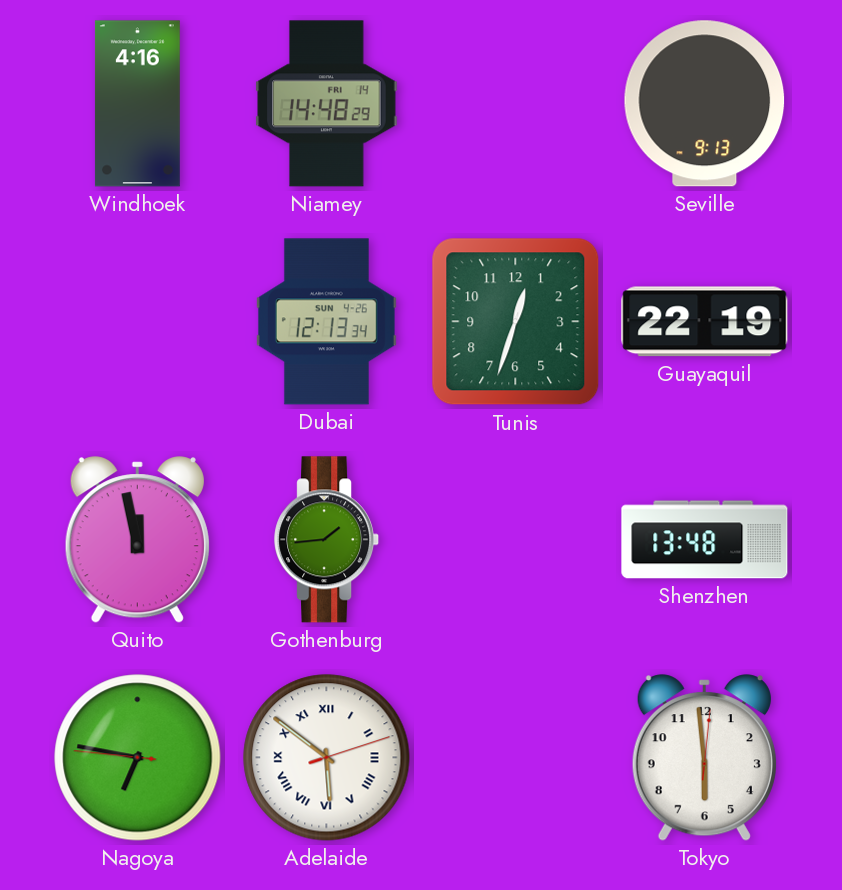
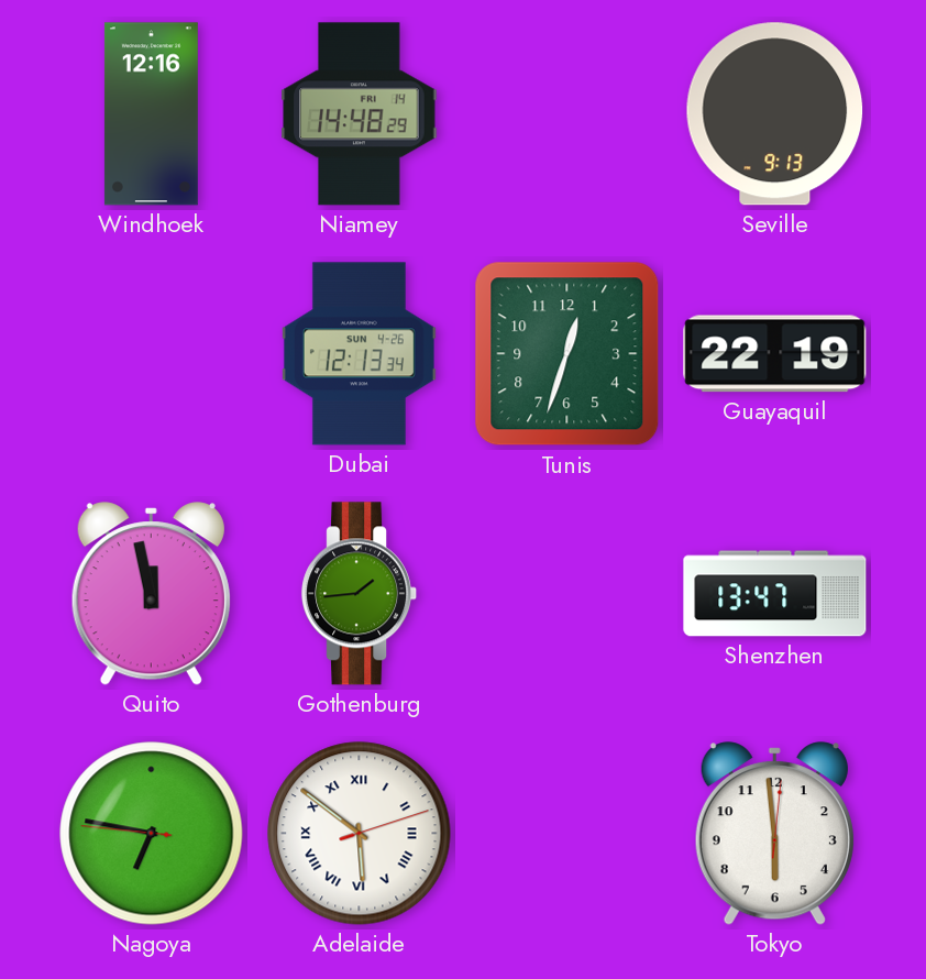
Windhoek: 4:16 -> 12:16 (151, 114)
Shenzhen: 13:48 -> 13:47 (775, 594)
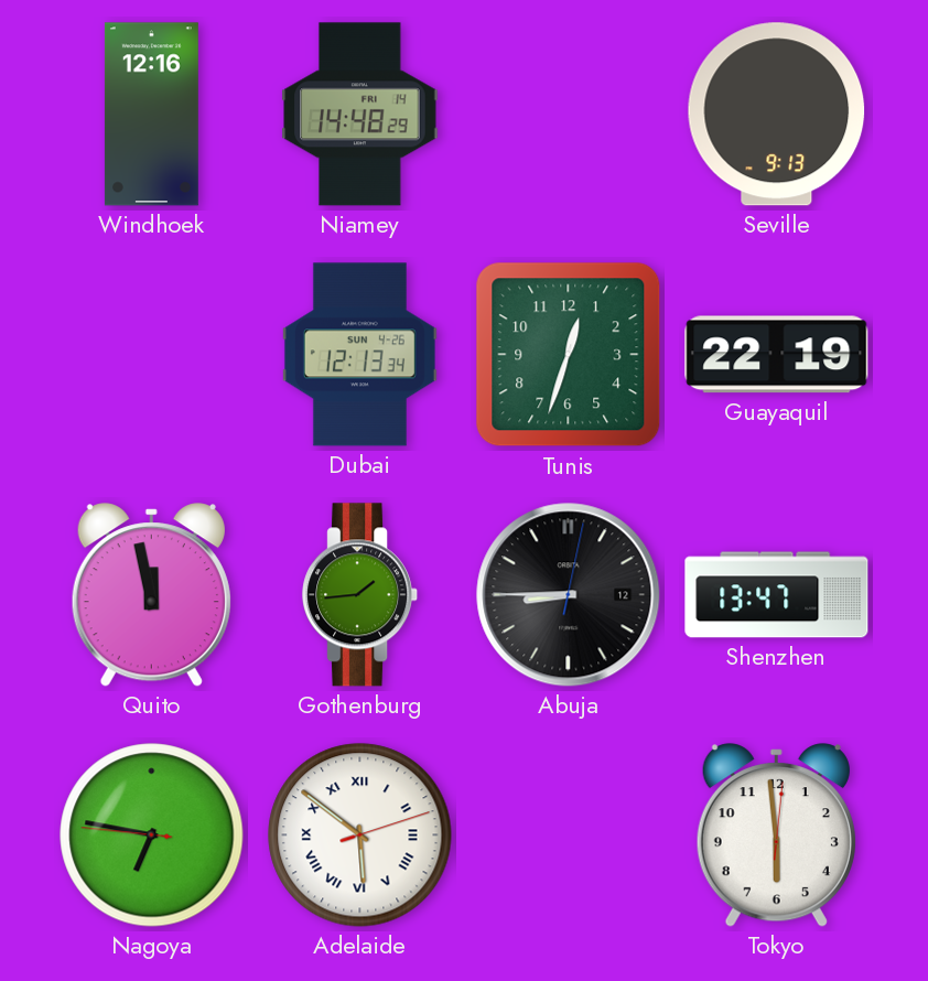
Abuja: none -> 8:45 (569, 595)
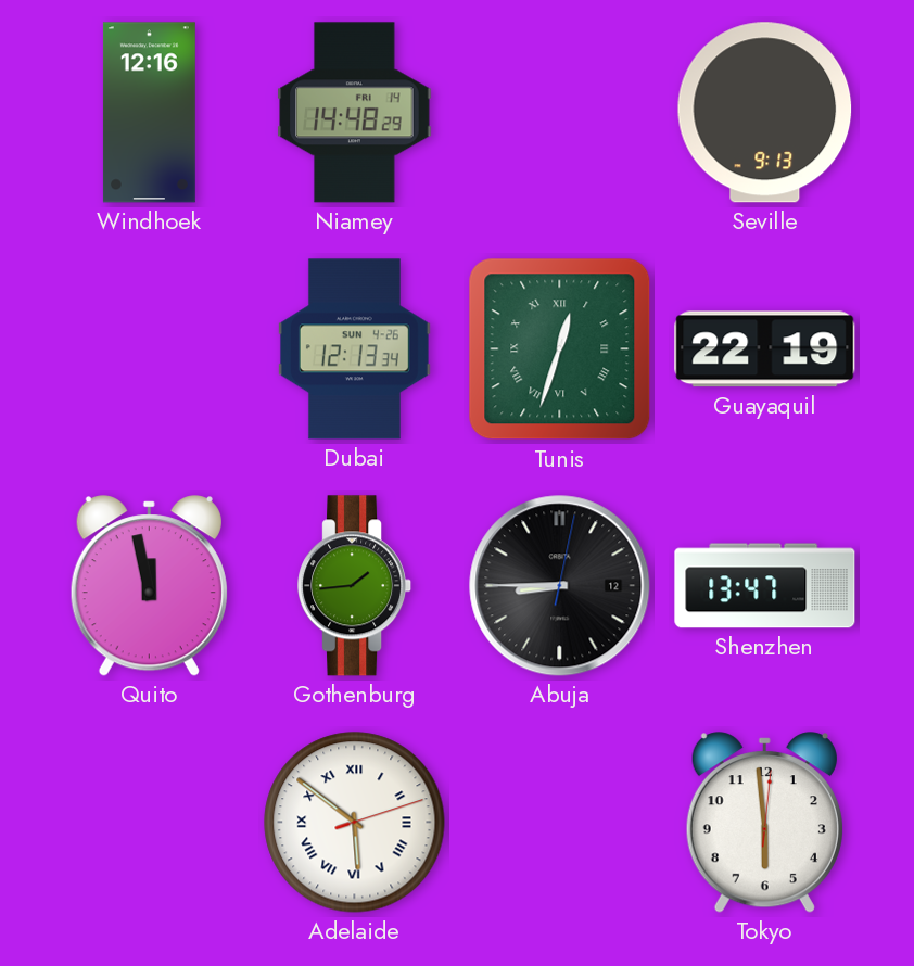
Tunis numerals: Arabic -> Roman (560, 349)
Nagoya: 6:46 -> none (152, 836)
